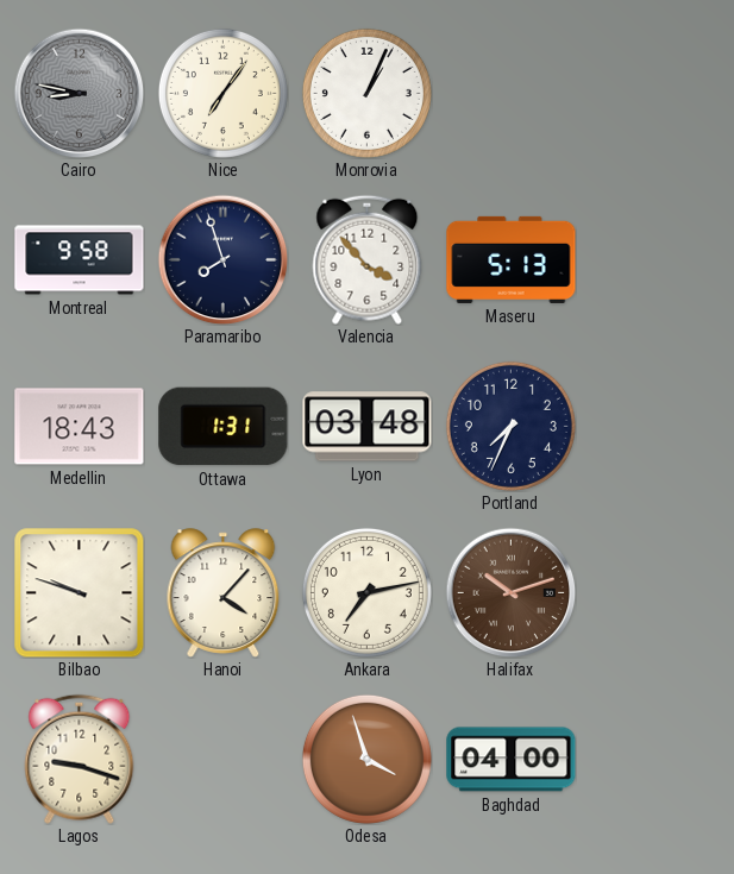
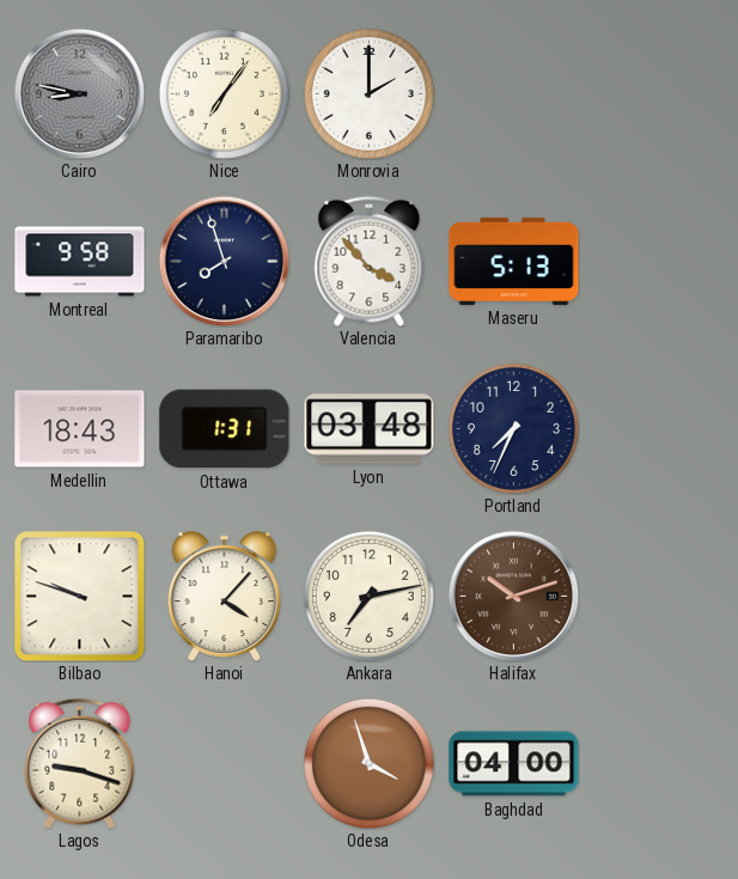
Monrovia: 1:04 -> 2:00 (368, 93)
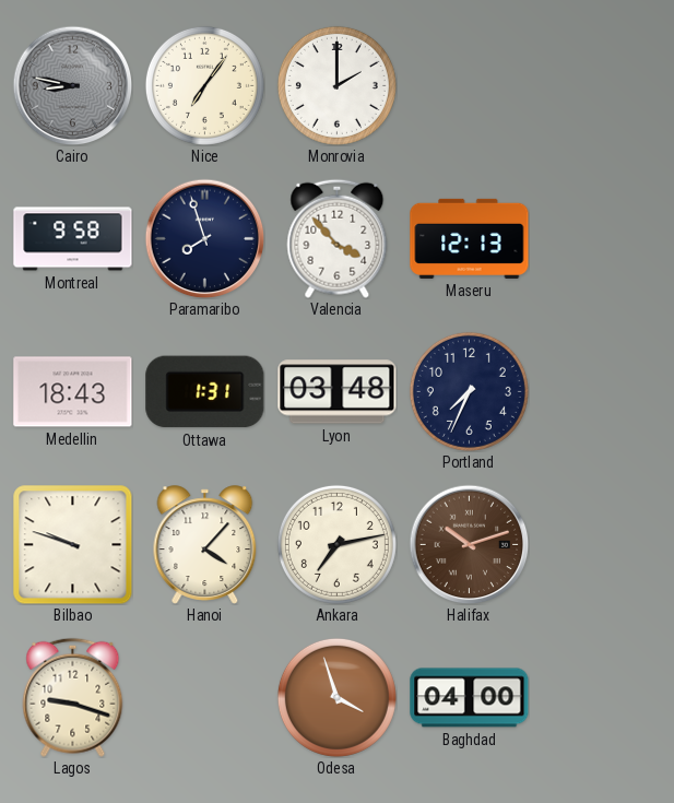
Maseru: 5:13 -> 12:13 (470, 238)
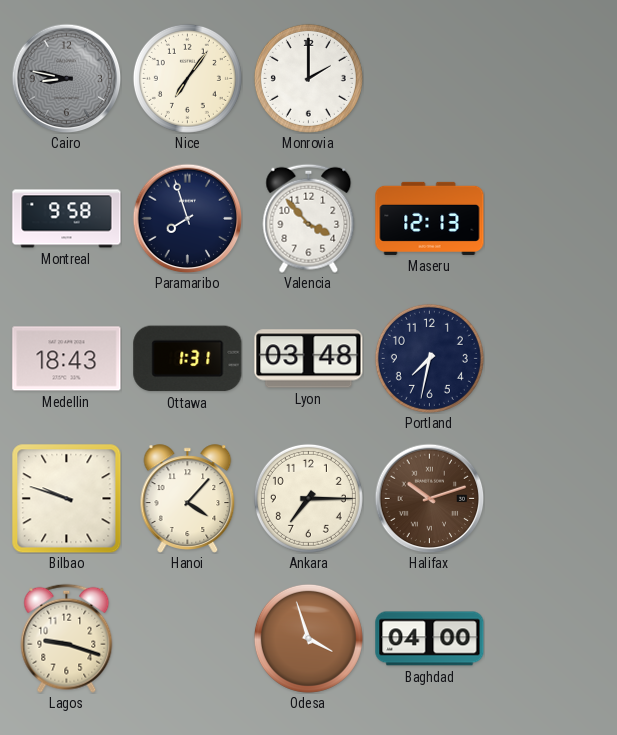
Portland: 7:34 -> 7:32 (429, 358)
Ankara: 7:13 -> 7:15 (308, 498)
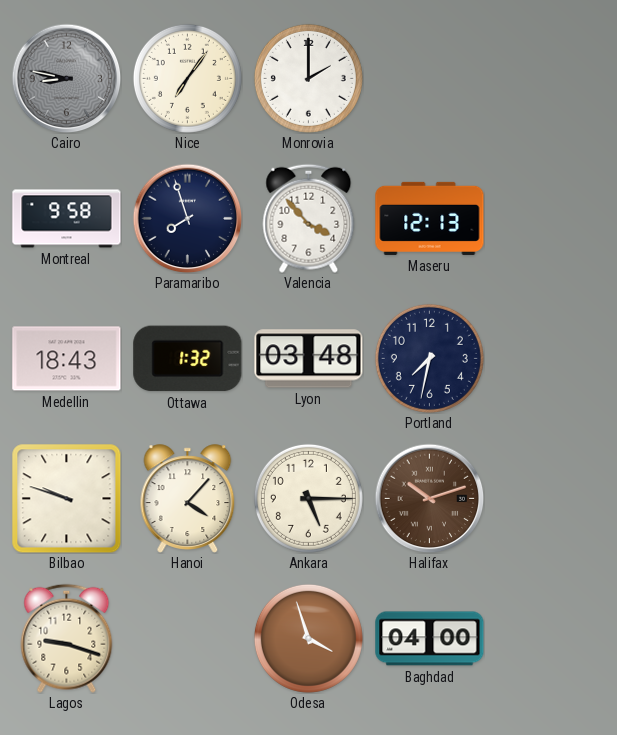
Ottawa: 1:31 -> 1:32 (188, 359)
Ankara: 7:15 -> 5:15 (308, 498)
